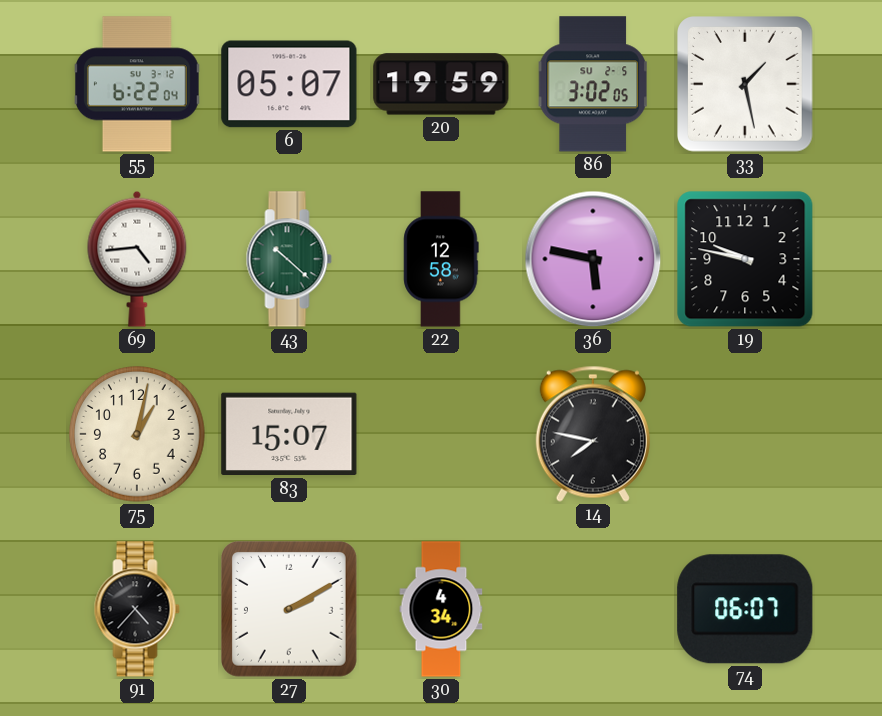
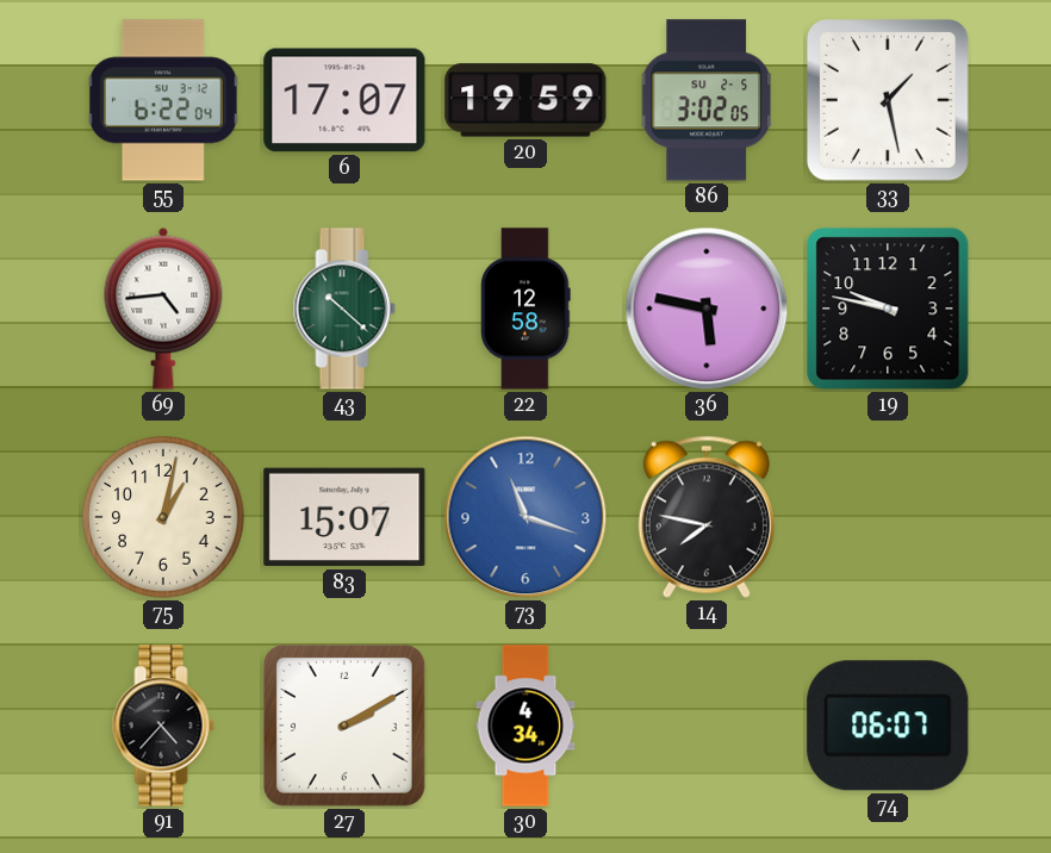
6: 05:07 -> 17:07 (344, 100)
73: none -> 11:18 (525, 517)
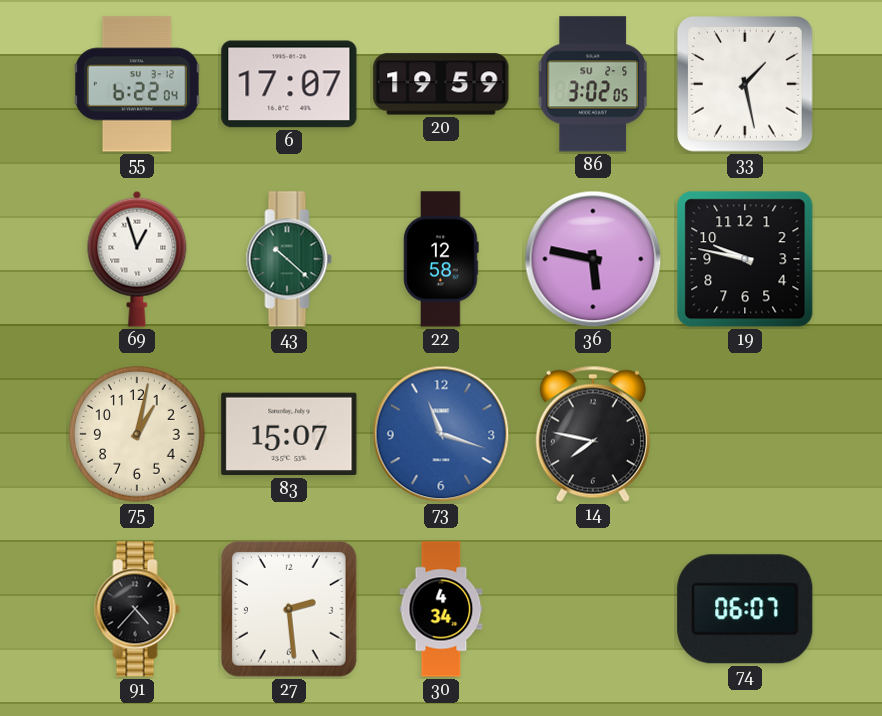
69: 4:44 -> 12:57 (137, 259)
27: 2:10 -> 2:29 (290, 610)
